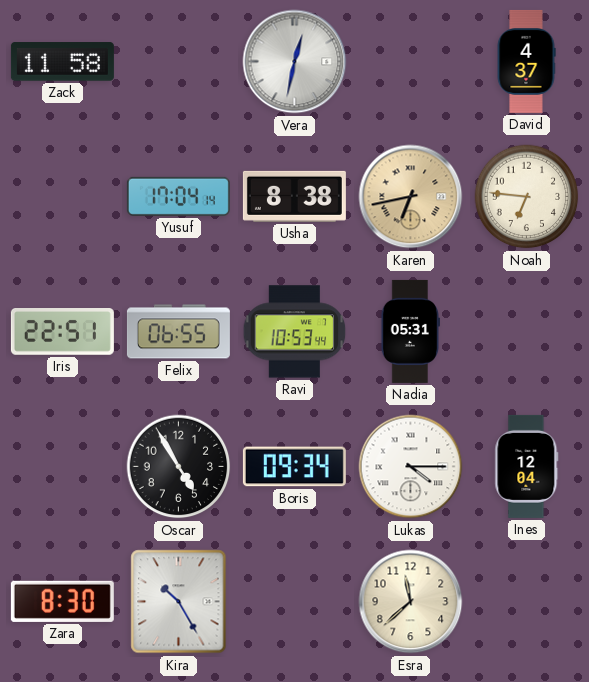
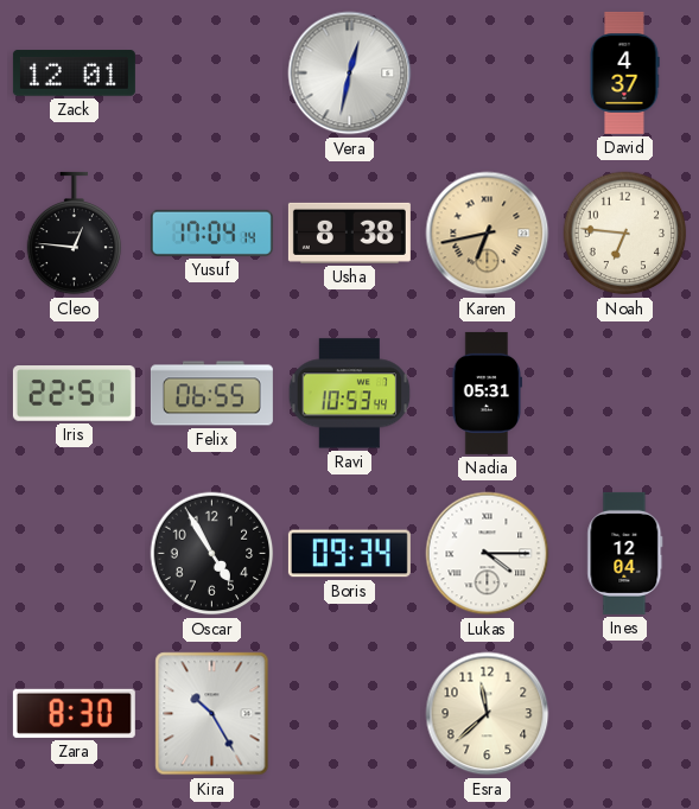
Zack: 11:58 -> 12:01 (74, 74)
Cleo: none -> 12:46 (75, 234)
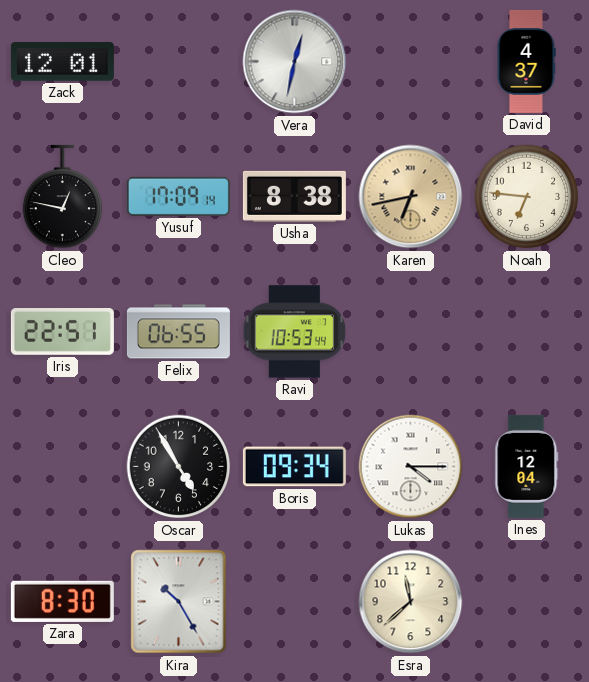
Cleo: 12:46 -> 12:47 (63, 197)
Yusuf: 17:04 -> 17:09 (178, 196)
Nadia: 05:31 -> none (487, 393)
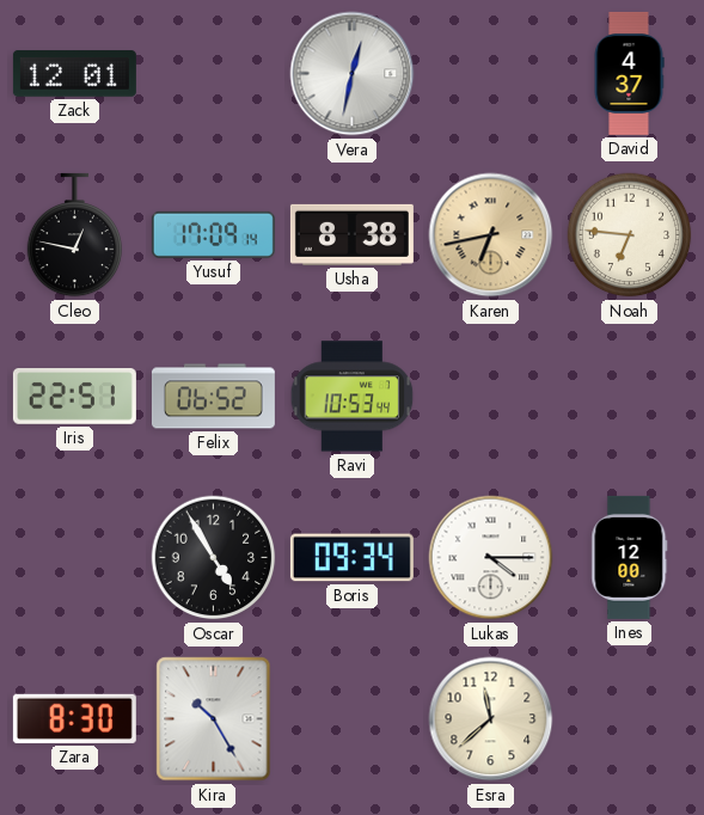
Felix: 06:55 -> 06:52 (213, 397)
Ines: 12:04 -> 12:00 (630, 557)
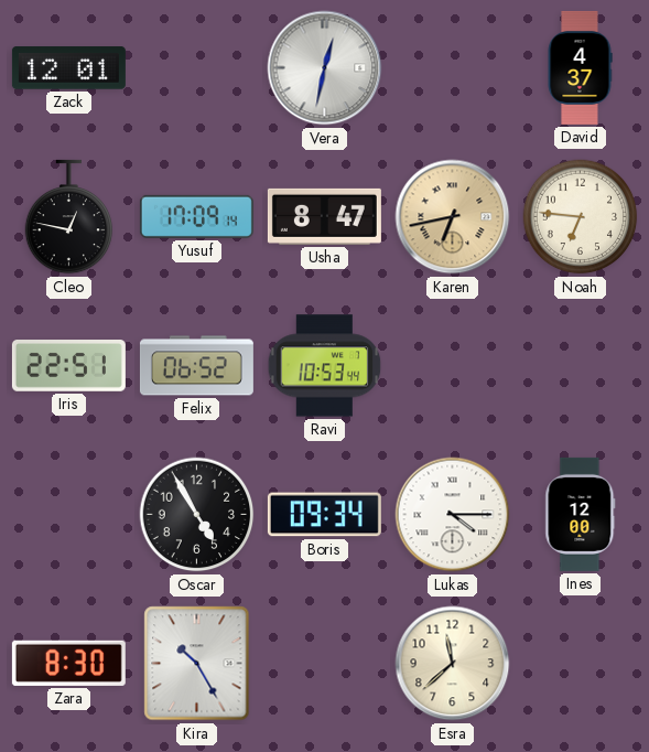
Usha: 8:38 -> 8:47 (324, 216)
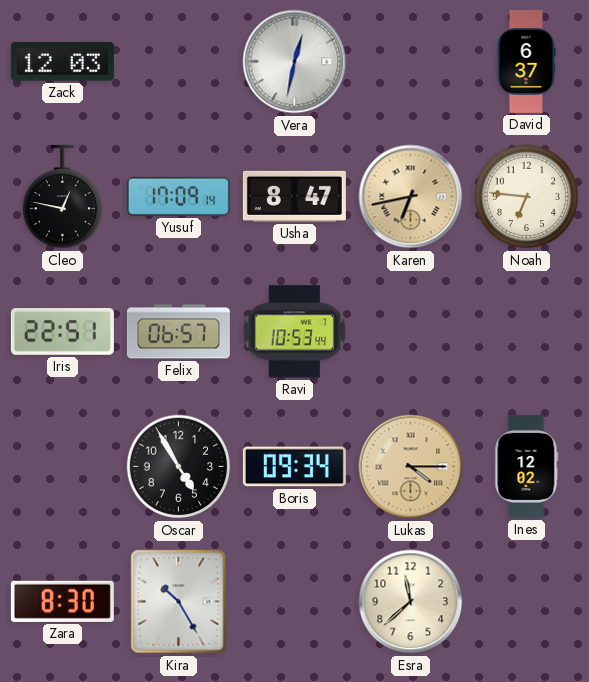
Zack: 12:01 -> 12:03 (62, 62)
David: 4:37 -> 6:37 (526, 61)
Felix: 06:52 -> 06:57 (178, 332)
Lukas dial: white -> champagne (411, 467)
Ines: 12:00 -> 12:02 (527, 466)
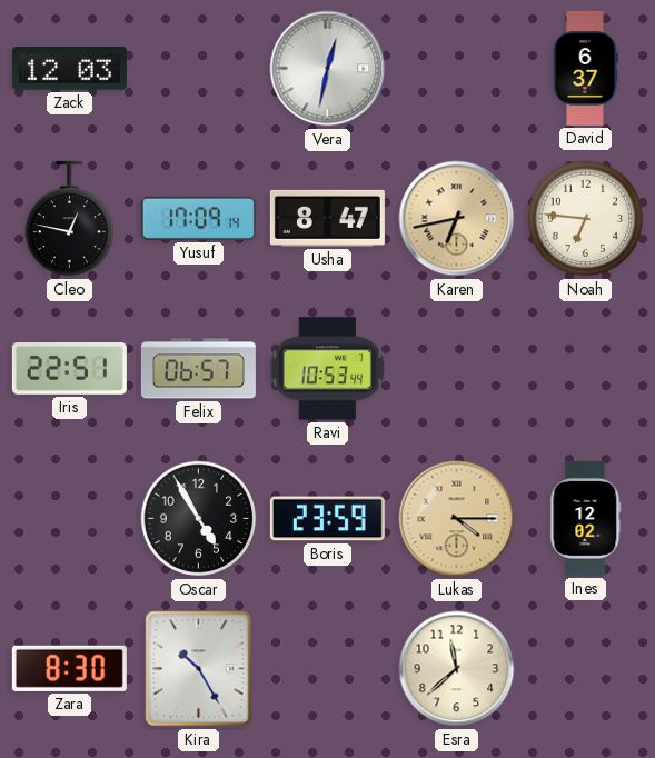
Boris: 09:34 -> 23:59 (327, 519)
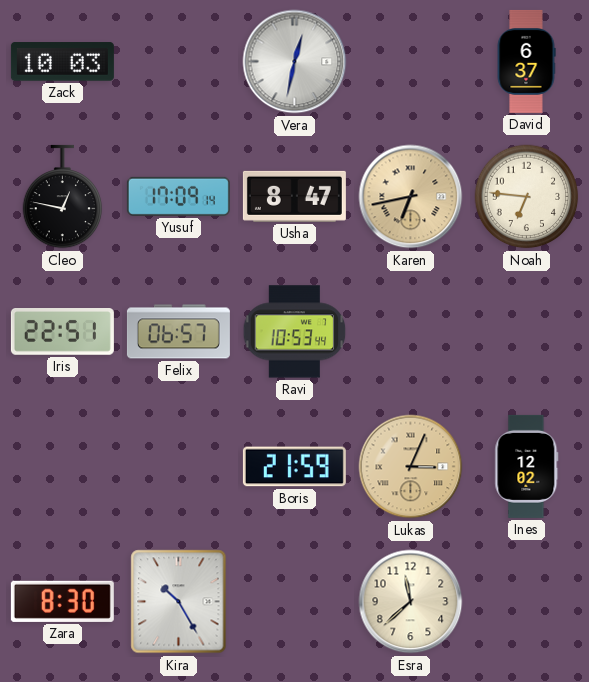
Zack: 12:03 -> 10:03 (62, 62)
Oscar: 4:55 -> none (199, 519)
Boris: 23:59 -> 21:59 (294, 467)
Lukas: 4:15 -> 3:04 (411, 467)
